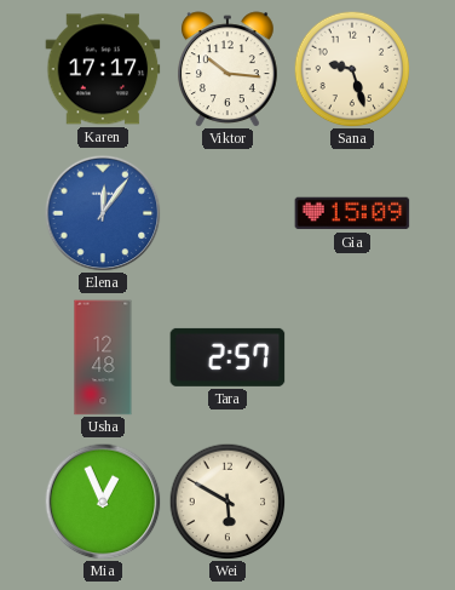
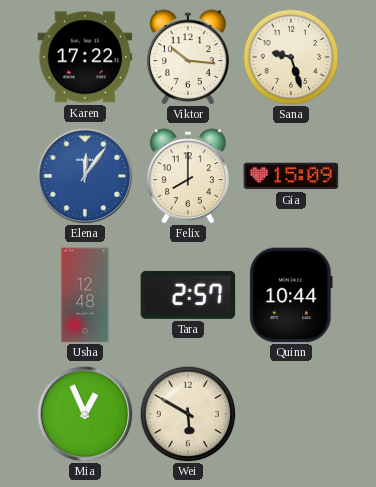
Karen: 17:17 -> 17:22 (85, 57)
Felix: none -> 8:00 (188, 176)
Quinn: none -> 10:44 (291, 295)
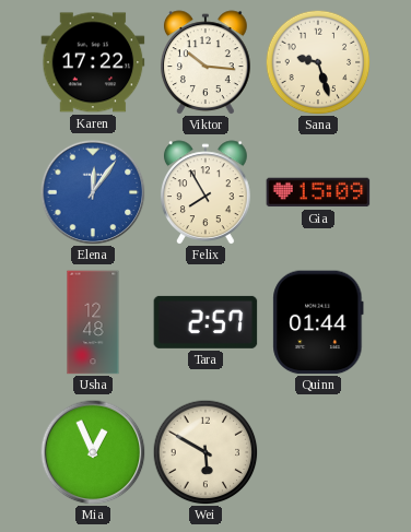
Felix: 8:00 -> 7:55 (205, 192)
Quinn: 10:44 -> 01:44 (318, 322)
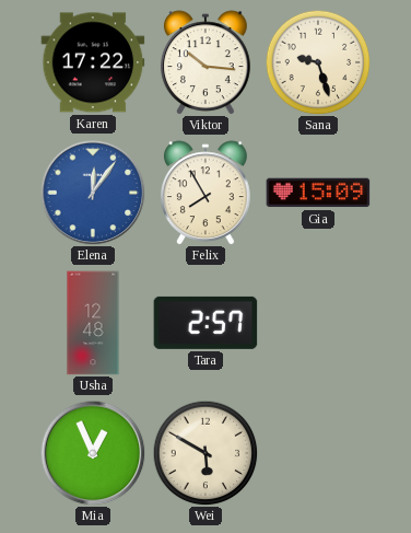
Quinn: 01:44 -> none (318, 322)
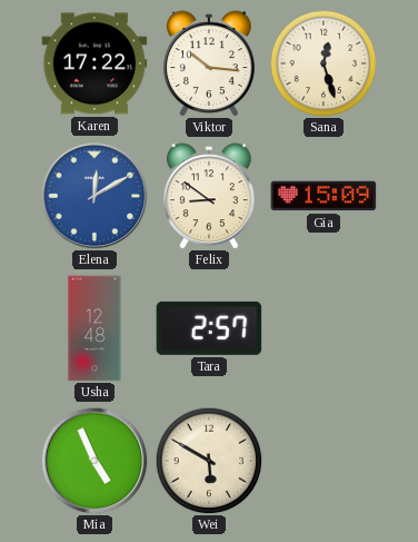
Sana: 9:27 -> 12:27 (324, 63)
Elena: 12:06 -> 12:10 (94, 196)
Felix: 7:55 -> 8:51 (209, 196)
Mia: 12:56 -> 4:56 (94, 461)
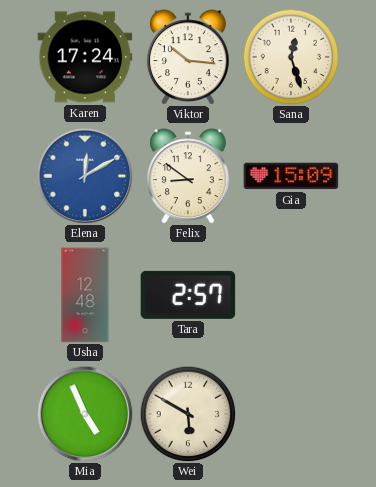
Karen: 17:22 -> 17:24 (85, 57)
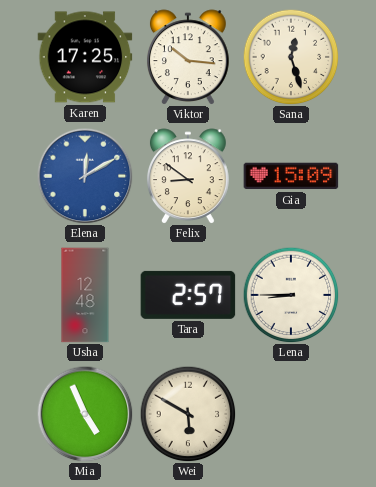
Karen: 17:24 -> 17:25 (85, 57)
Lena: none -> 8:45 (291, 295)
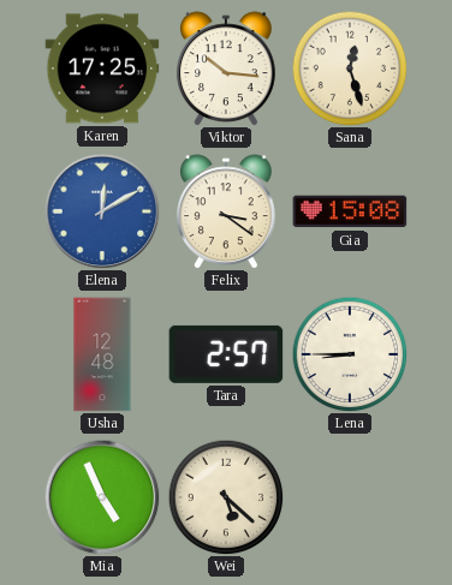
Felix: 8:51 -> 3:21 (226, 211)
Gia: 15:09 -> 15:08 (350, 211)
Wei: 5:50 -> 5:22 (226, 497)
